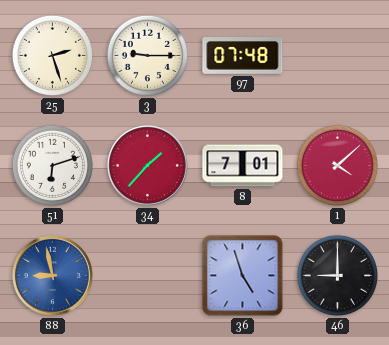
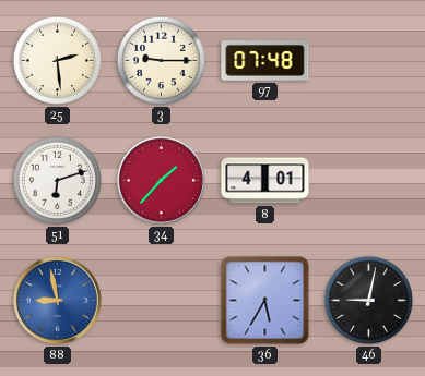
25: 2:27 -> 2:29 (57, 60)
8: 7:01 -> 4:01 (265, 181)
1: 4:08 -> none (337, 165)
36: 4:57 -> 5:35 (265, 301)
46: 9:00 -> 9:02 (368, 300)
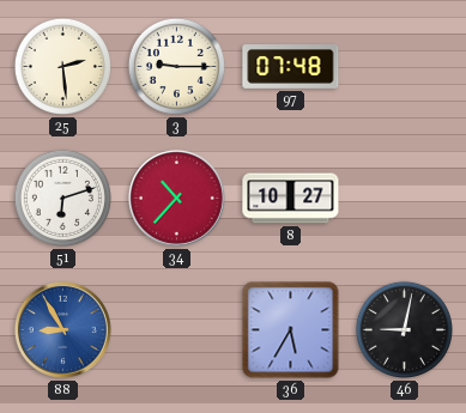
34: 1:37 -> 10:37 (176, 198)
8: 4:01 -> 10:27 (291, 199)
88: 8:58 -> 8:55 (62, 329)
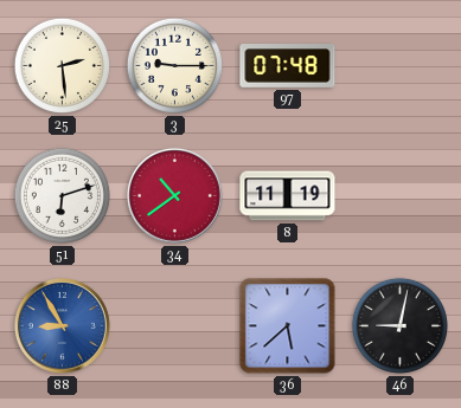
34: 10:37 -> 10:39 (174, 195)
8: 10:27 -> 11:19 (288, 196)
36: 5:35 -> 5:38 (288, 326)
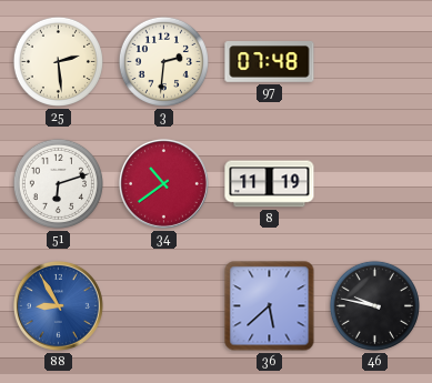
3: 9:15 -> 2:31 (163, 61)
46: 9:02 -> 9:47 (374, 305)
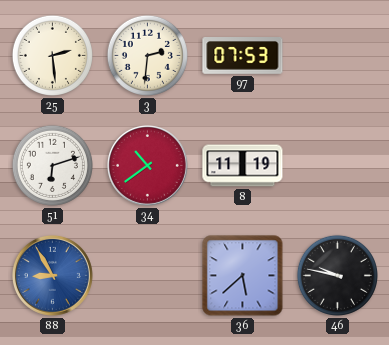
97: 07:48 -> 07:53 (243, 56)
